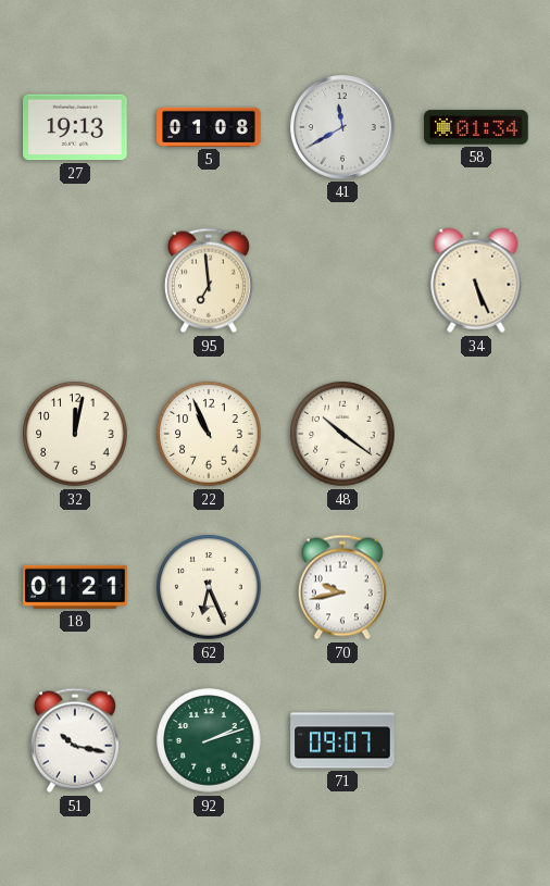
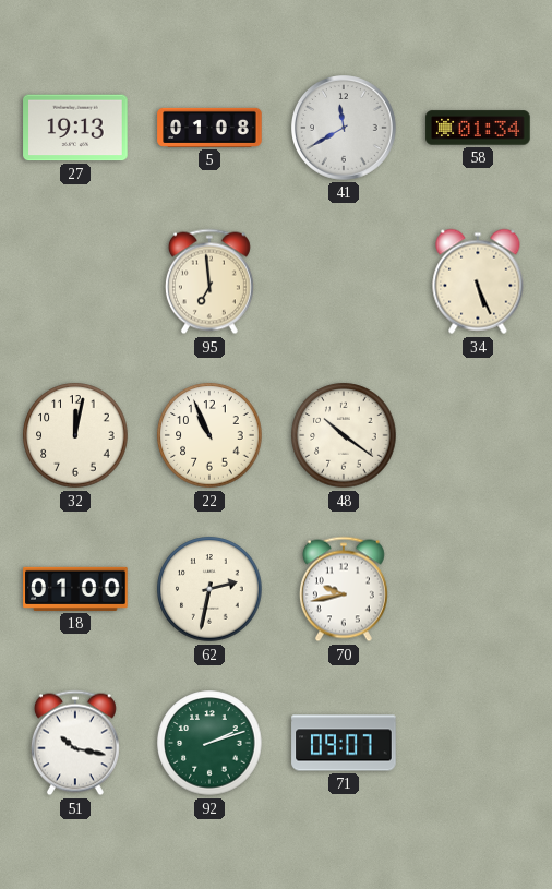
18: 01:21 -> 01:00 (75, 589)
62: 6:26 -> 2:32 (209, 589)
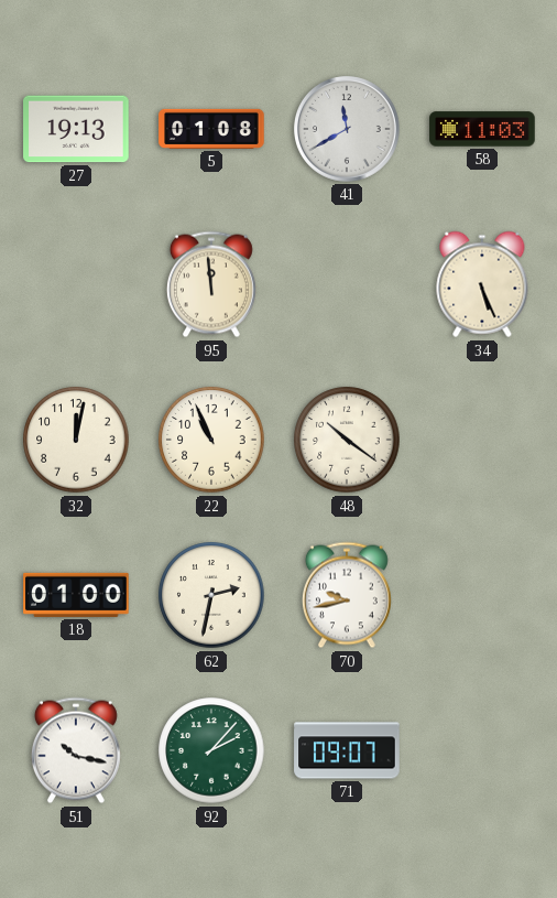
58: 01:34 -> 11:03 (482, 129)
95: 6:59 -> 11:59 (211, 284)
92: 2:12 -> 2:07 (211, 750)
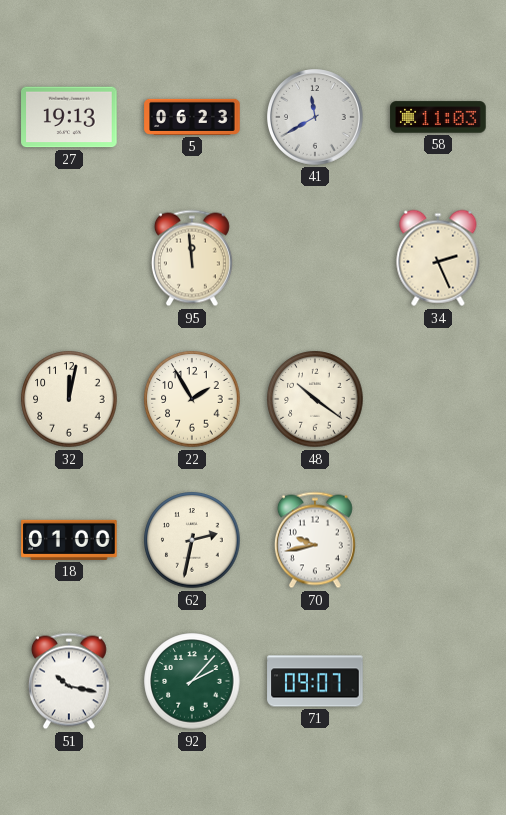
5: 01:08 -> 06:23 (192, 117)
34: 5:26 -> 2:26 (438, 258)
22: 10:56 -> 1:55 (192, 399)
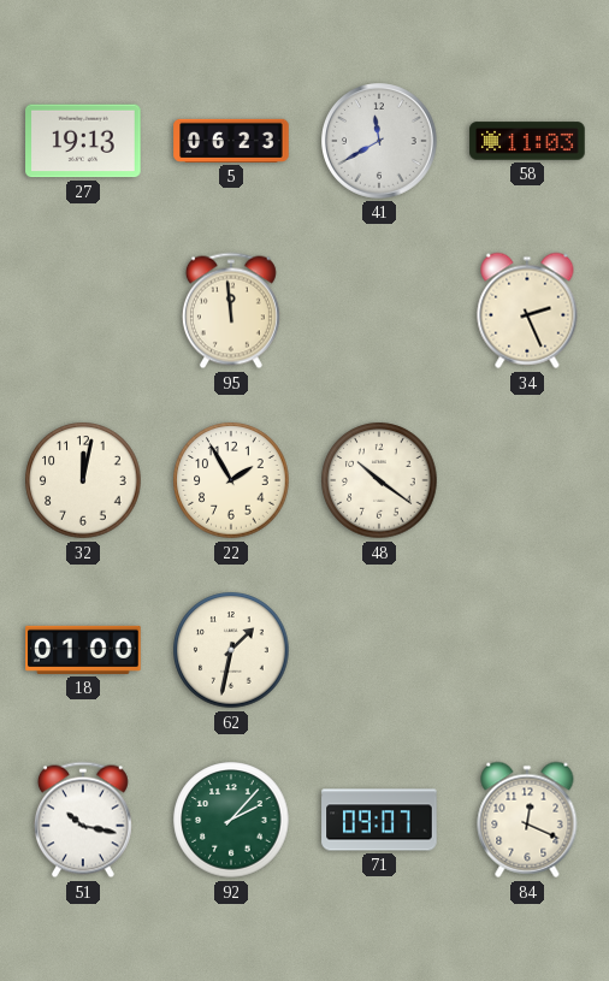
62: 2:32 -> 1:32 (231, 650)
70: 9:43 -> none (315, 540)
84: none -> 12:19 (527, 820)
